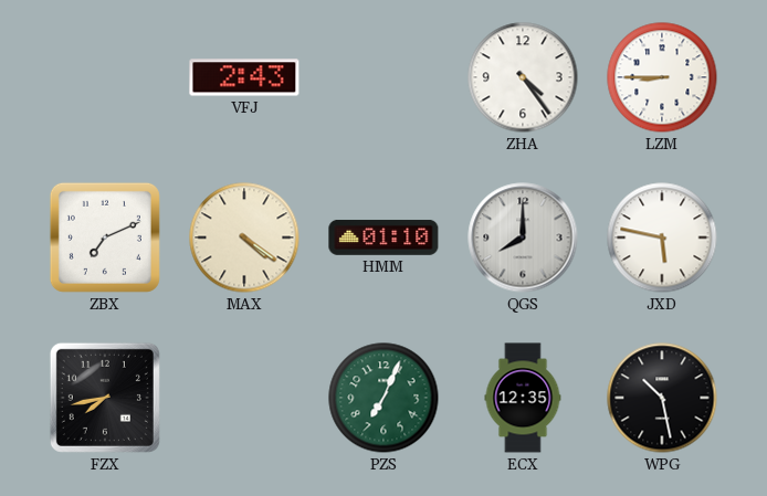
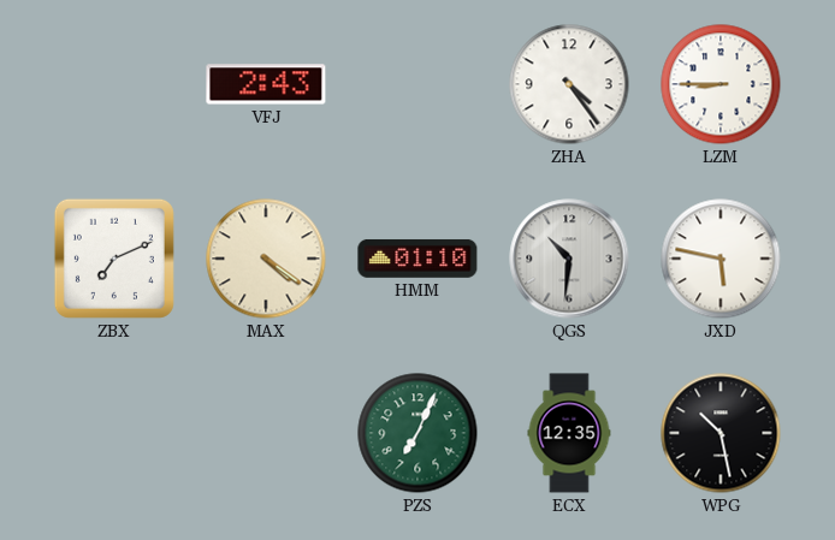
QGS: 8:00 -> 10:31 (569, 259)
FZX: 7:43 -> none (105, 398)
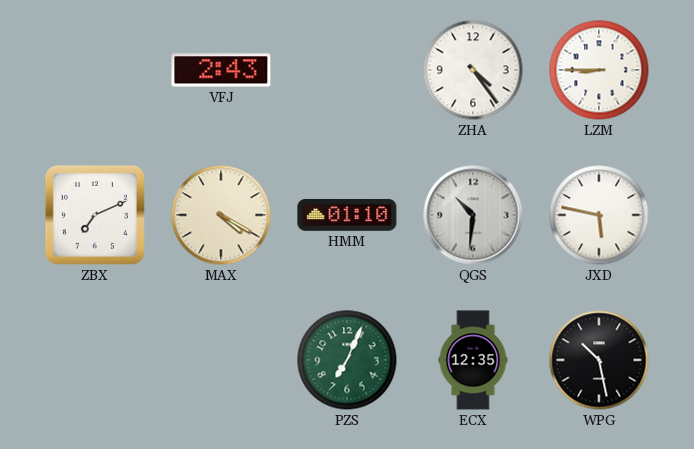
MAX: 4:21 -> 4:20 (221, 215)
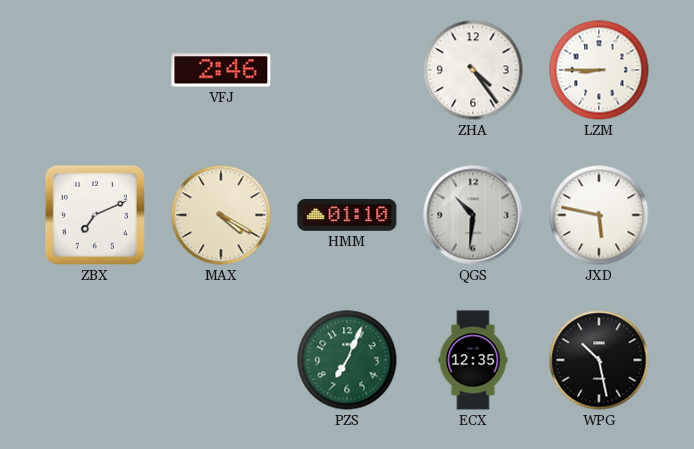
VFJ: 2:43 -> 2:46 (221, 70)
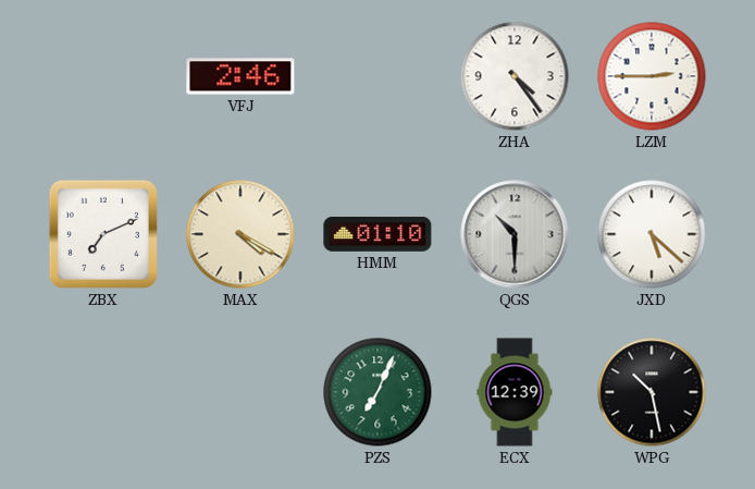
LZM: 8:45 -> 2:45 (652, 76)
QGS: 10:31 -> 10:30 (515, 234)
JXD: 5:47 -> 5:22 (652, 234)
ECX: 12:35 -> 12:39 (515, 392)
